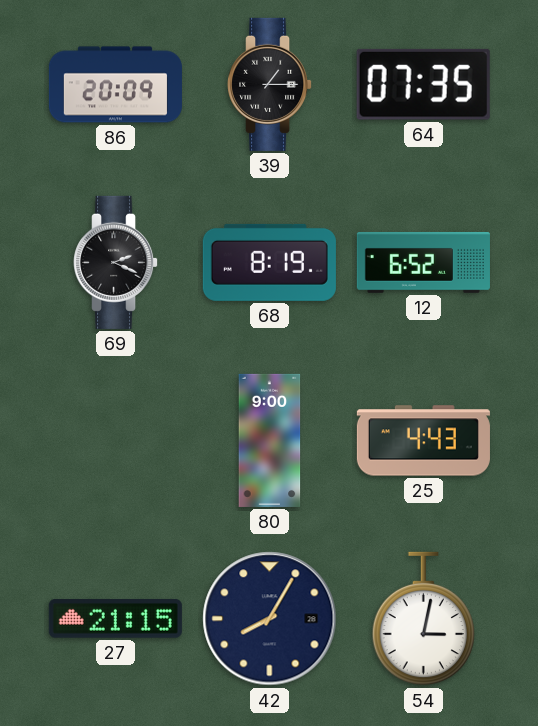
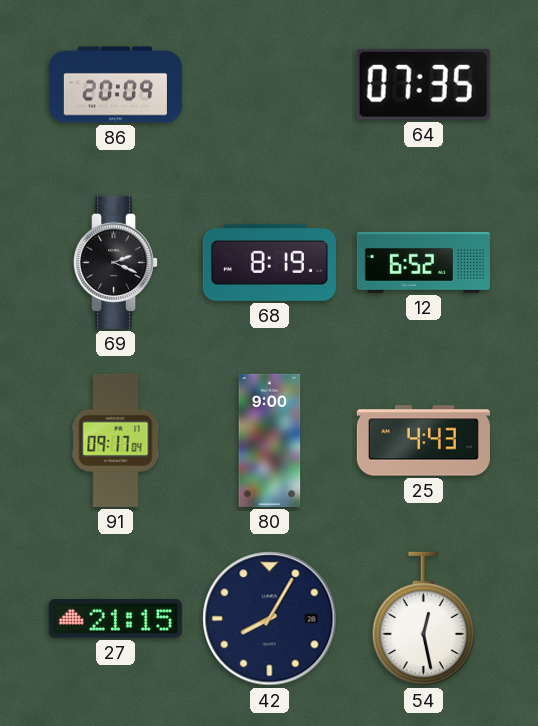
39: 1:15 -> none (270, 84)
91: none -> 09:17 (116, 440)
54: 3:02 -> 12:28 (423, 619)
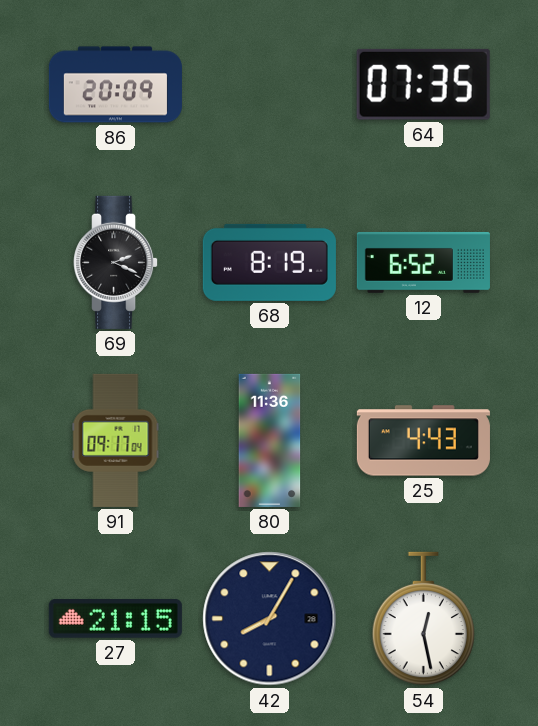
80: 9:00 -> 11:36 (270, 440)
